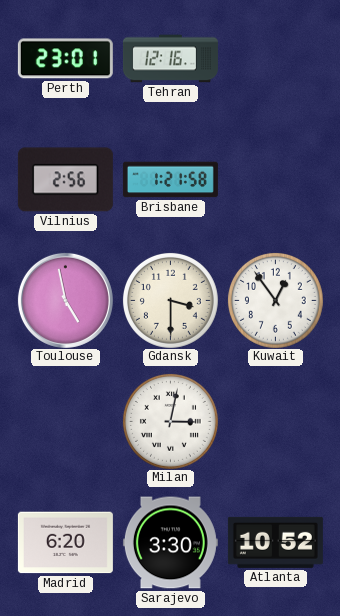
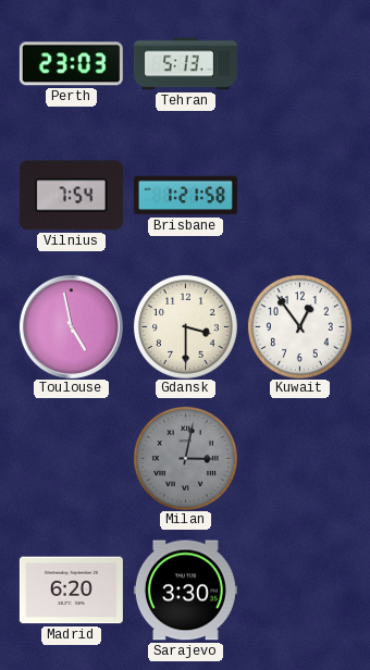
Perth: 23:01 -> 23:03 (71, 64)
Tehran: 12:16 -> 5:13 (185, 64)
Vilnius: 2:56 -> 7:54 (71, 196)
Milan dial: white -> grey (185, 458)
Atlanta: 10:52 -> none (275, 542)
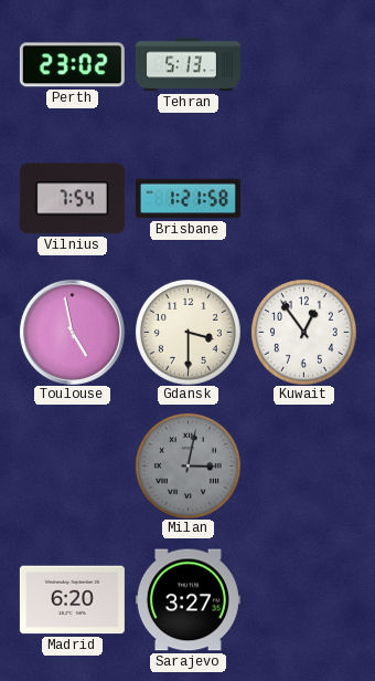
Perth: 23:03 -> 23:02 (72, 65)
Sarajevo: 3:30 -> 3:27 (187, 600)
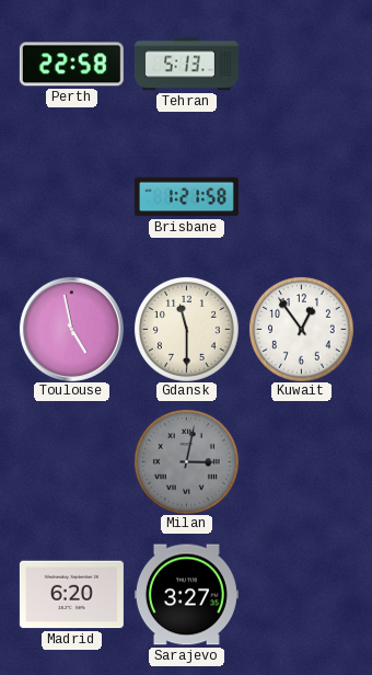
Perth: 23:02 -> 22:58 (71, 65)
Vilnius: 7:54 -> none (72, 199)
Gdansk: 3:30 -> 11:30 (186, 329)
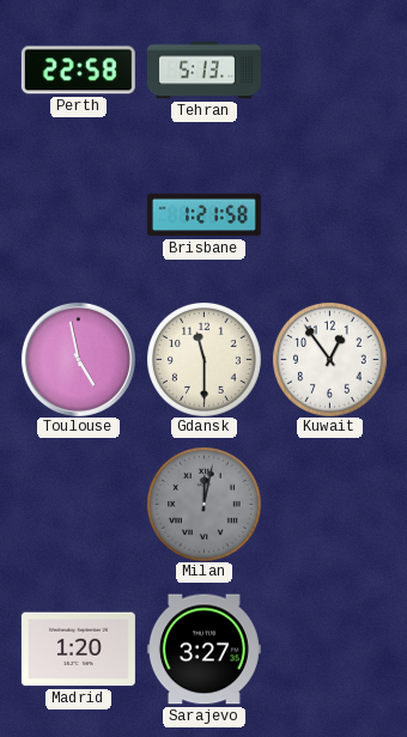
Milan: 3:02 -> 12:02 (203, 504)
Madrid: 6:20 -> 1:20 (78, 650)
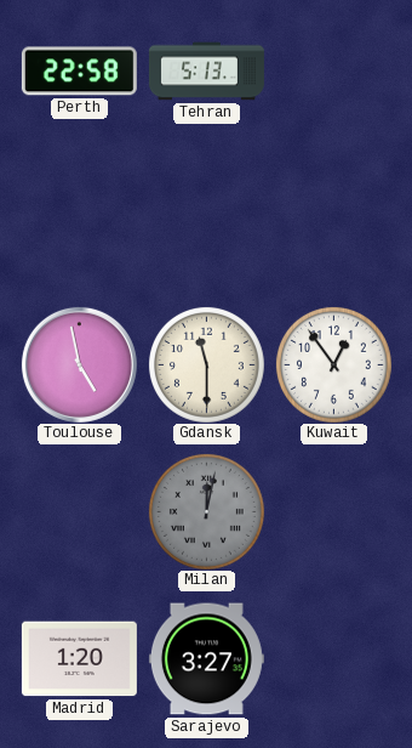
Brisbane: 1:21 -> none (203, 215)
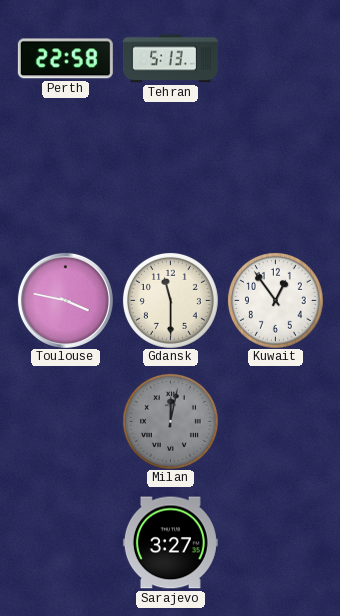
Toulouse: 4:58 -> 3:47 (65, 300)
Madrid: 1:20 -> none (79, 659)
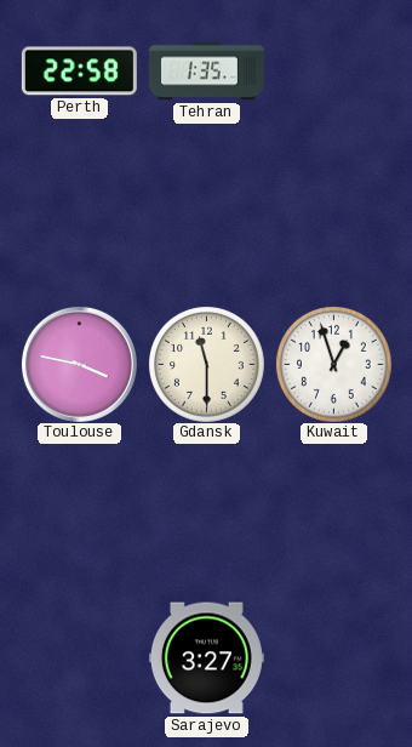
Tehran: 5:13 -> 1:35 (206, 72)
Kuwait: 12:54 -> 12:57 (333, 364)
Milan: 12:02 -> none (170, 421)
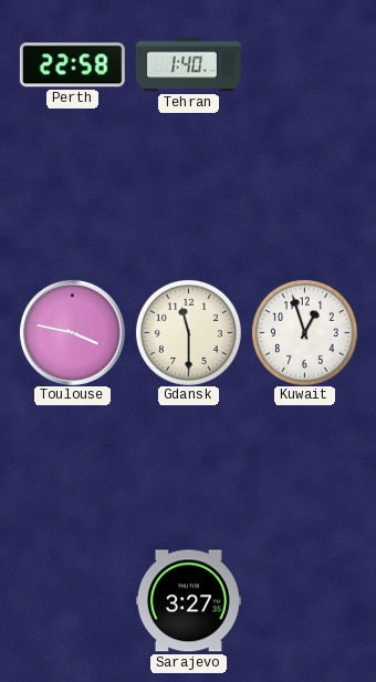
Tehran: 1:35 -> 1:40 (188, 65)
